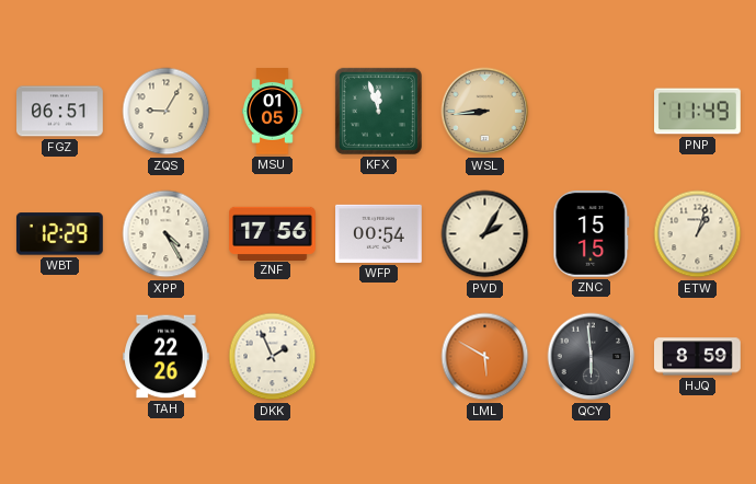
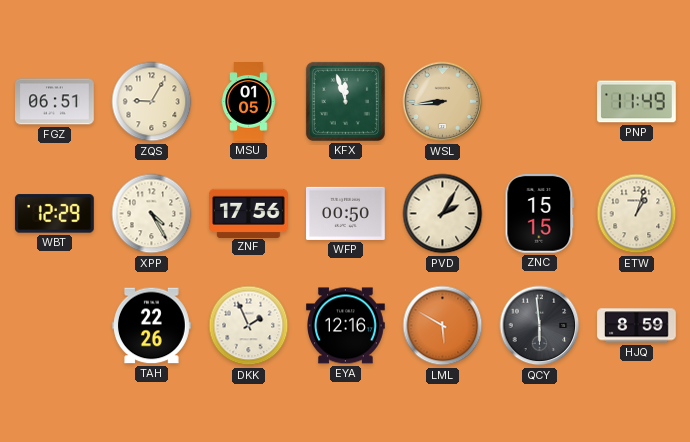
WFP: 00:54 -> 00:50 (346, 213)
EYA: none -> 12:16 (346, 326)
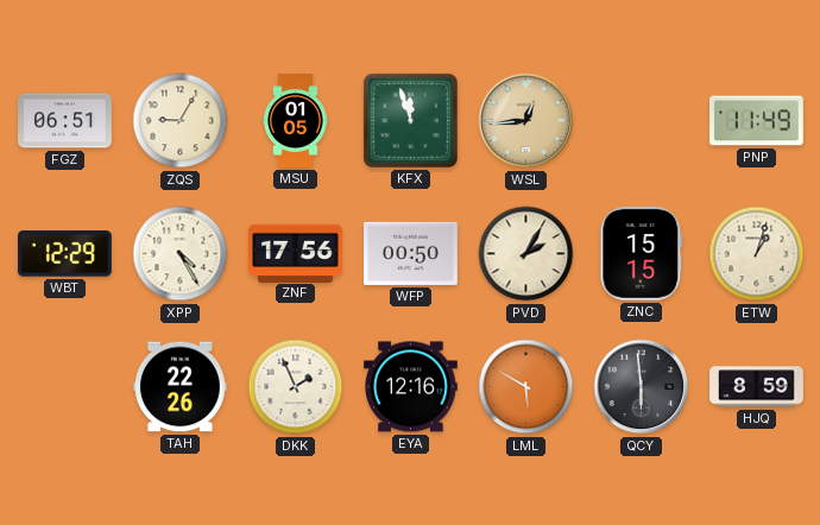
WSL: 8:44 -> 12:44 (526, 121)
